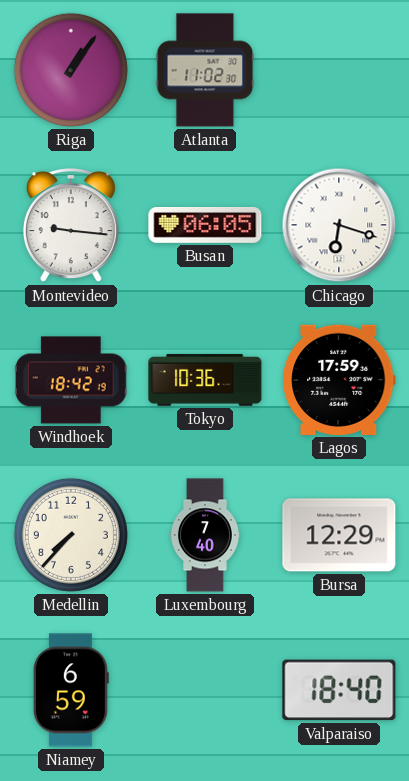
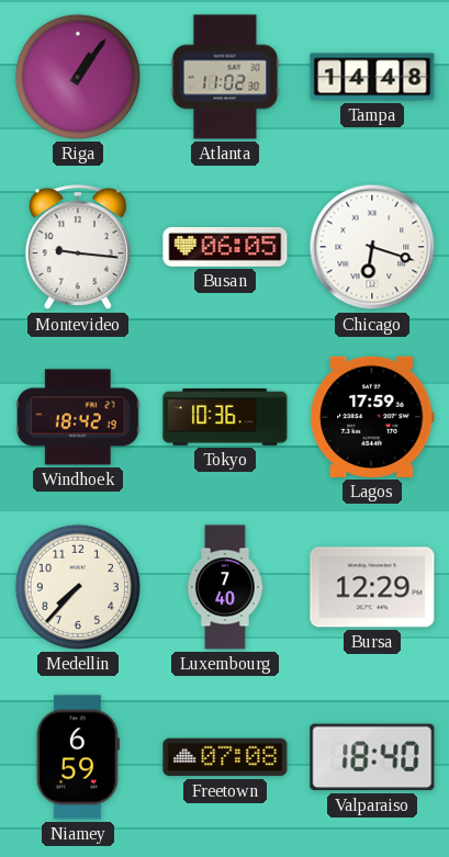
Tampa: none -> 14:48 (372, 77)
Freetown: none -> 07:08 (225, 757)
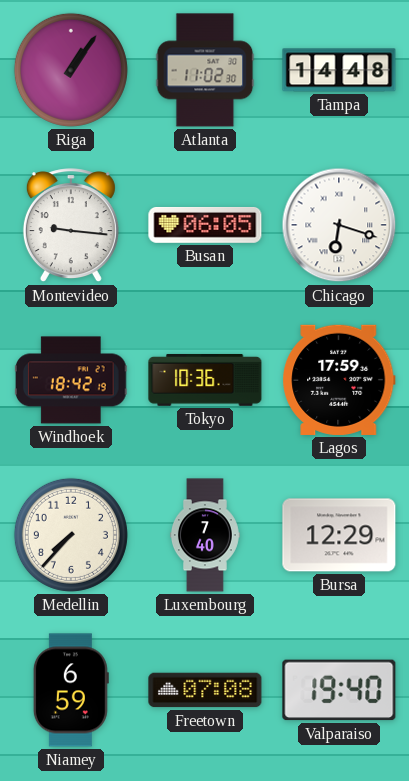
Valparaiso: 18:40 -> 19:40 (339, 690)
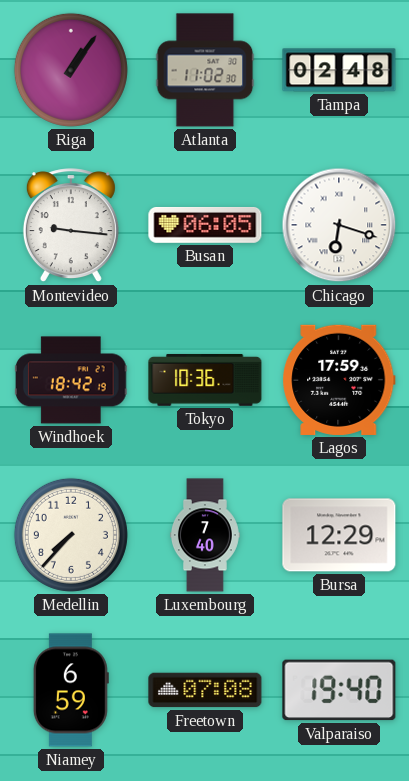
Tampa: 14:48 -> 02:48 (339, 70)
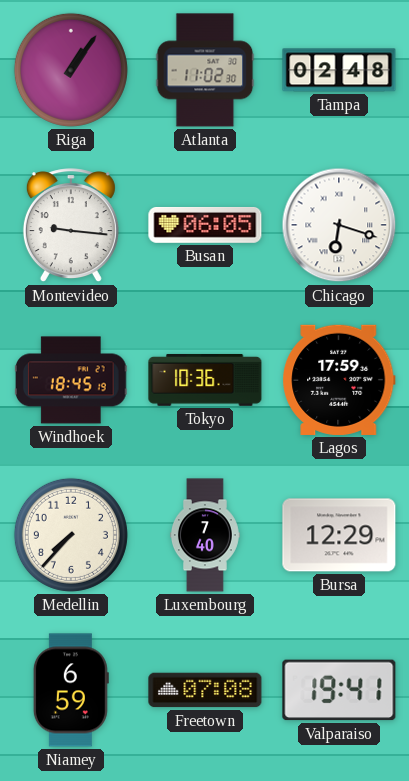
Windhoek: 18:42 -> 18:45 (71, 380)
Valparaiso: 19:40 -> 19:41 (339, 690)
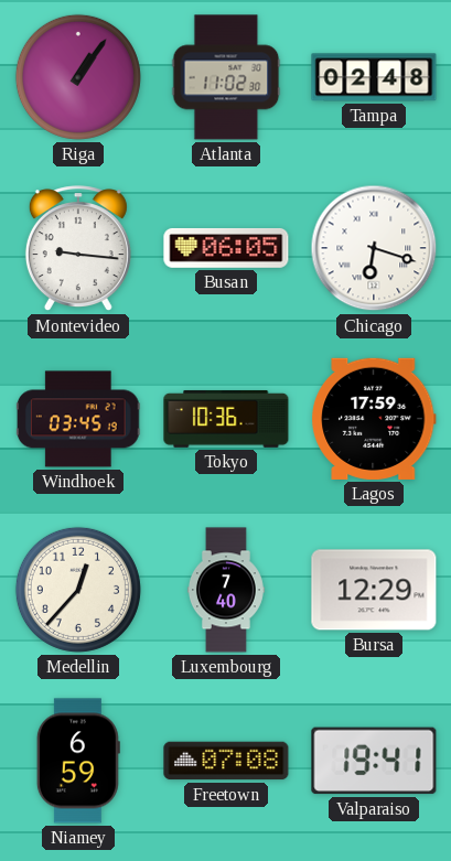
Windhoek: 18:45 -> 03:45 (78, 419)
Medellin: 7:37 -> 12:37 (78, 590)
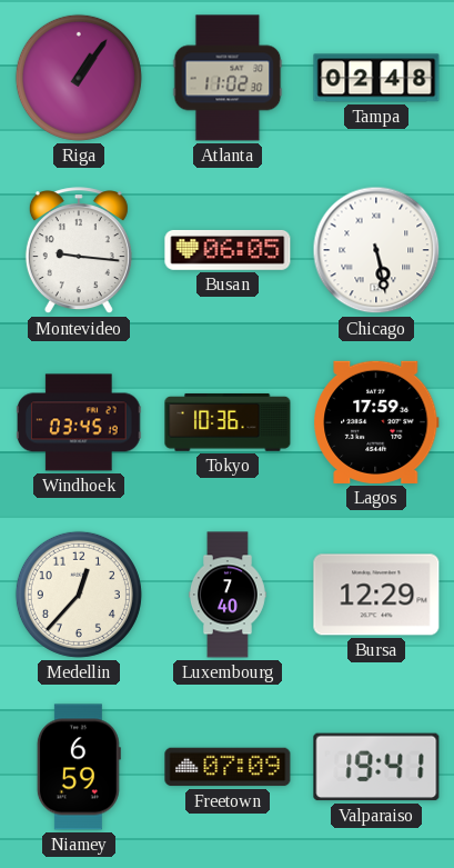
Chicago: 6:18 -> 5:28 (376, 250)
Freetown: 07:08 -> 07:09 (228, 767)
